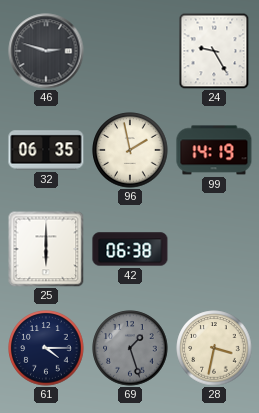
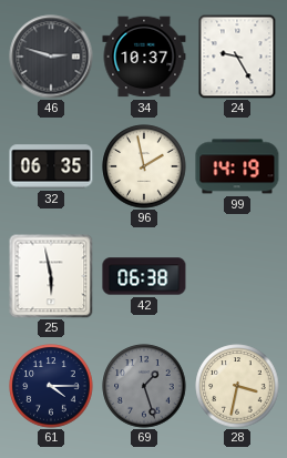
34: none -> 10:37 (144, 57)
25: 6:00 -> 5:58 (51, 276)
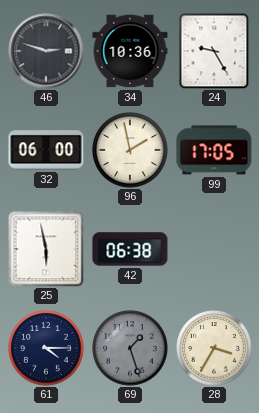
34: 10:37 -> 10:36 (130, 51)
32: 06:35 -> 06:00 (46, 150)
99: 14:19 -> 17:05 (214, 150)
28: 3:32 -> 3:35 (214, 348)
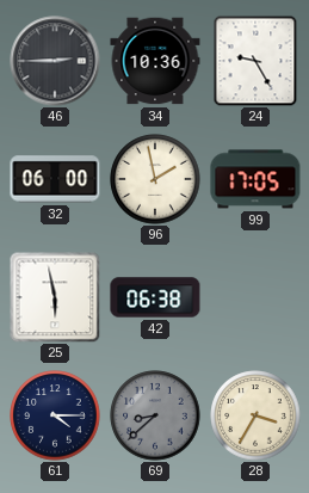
46: 2:48 -> 2:45 (55, 61)
69: 1:27 -> 8:38 (155, 415)
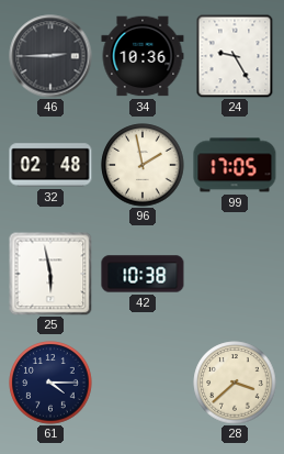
32: 06:00 -> 02:48 (50, 165)
42: 06:38 -> 10:38 (143, 274)
69: 8:38 -> none (155, 415)
28: 3:35 -> 3:38 (235, 383)
